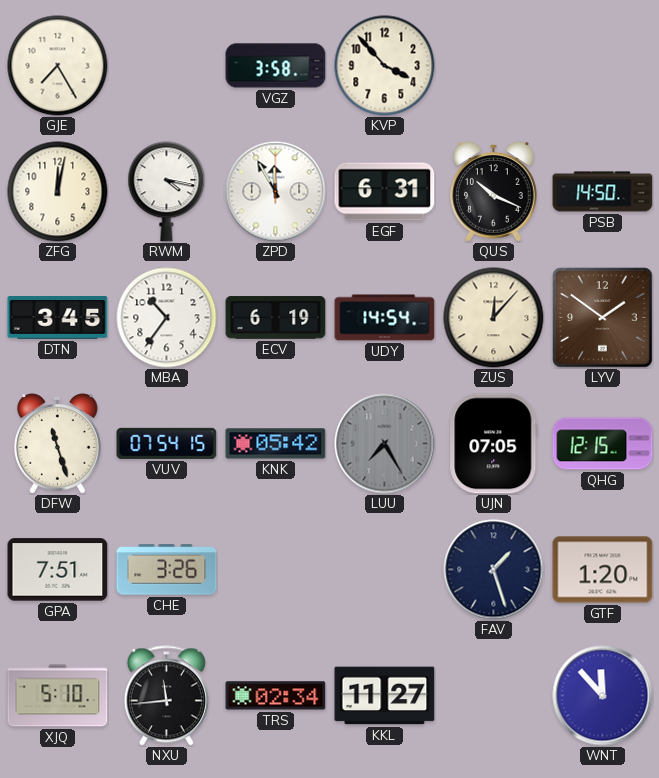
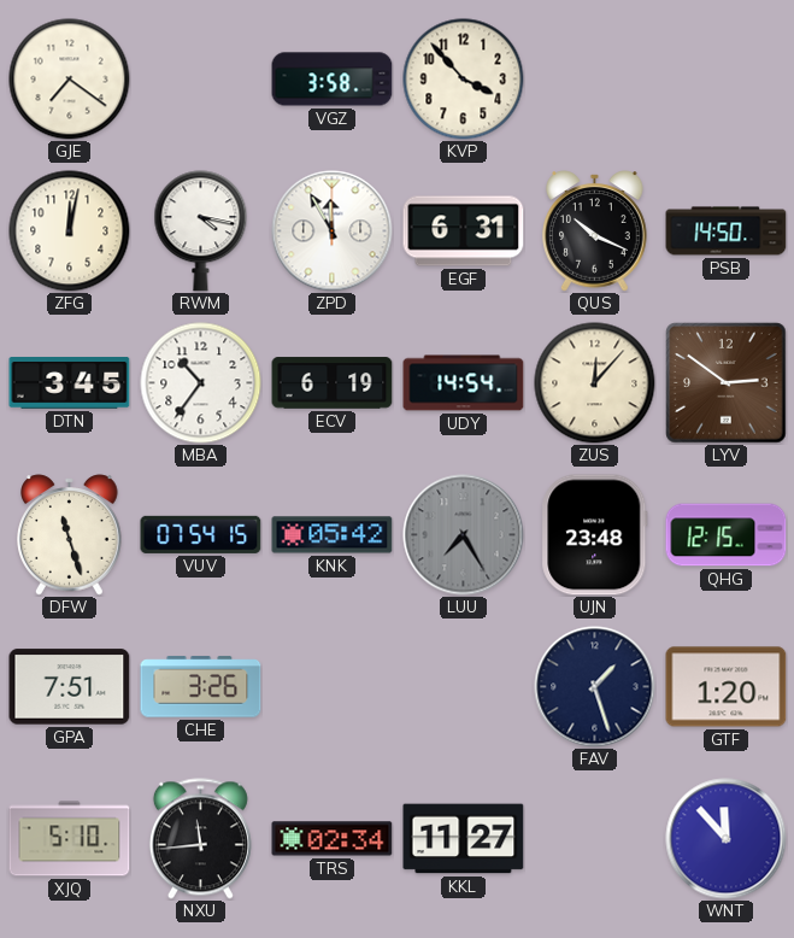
GJE: 7:25 -> 7:21 (70, 80)
LYV: 1:51 -> 2:51 (727, 383)
UJN: 07:05 -> 23:48 (595, 535)
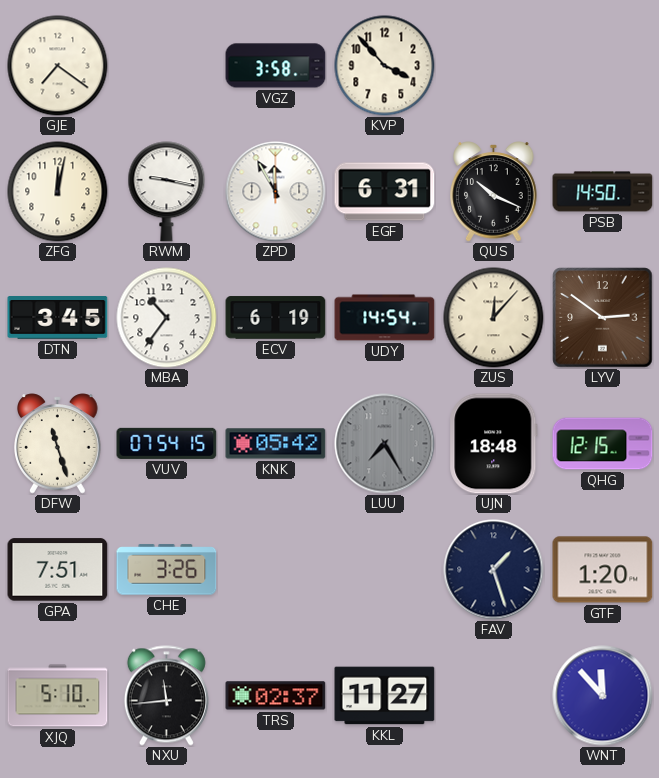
RWM: 4:17 -> 9:17 (167, 192)
UJN: 23:48 -> 18:48 (494, 444)
TRS: 02:34 -> 02:37 (276, 696)
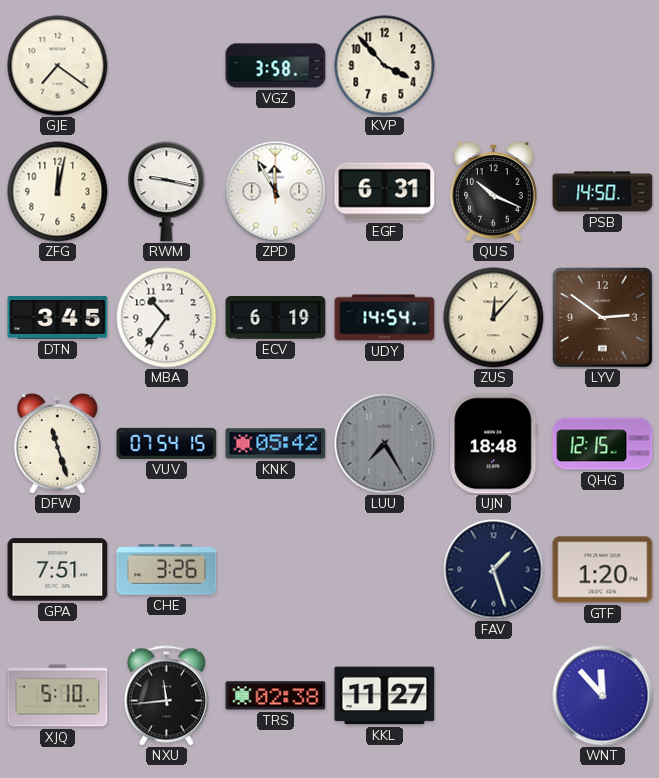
TRS: 02:37 -> 02:38 (276, 696)
